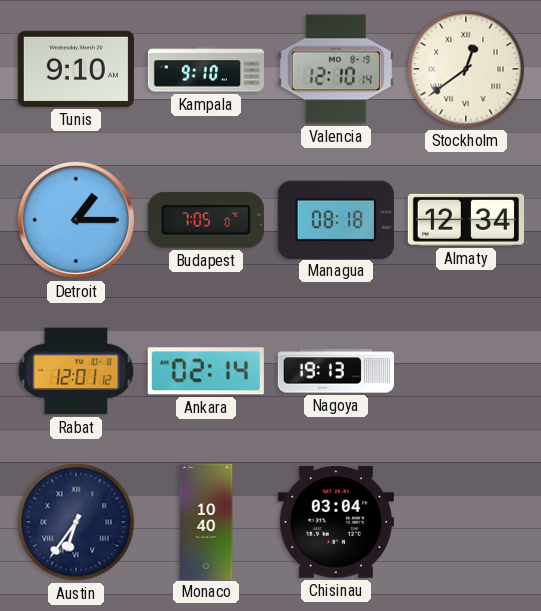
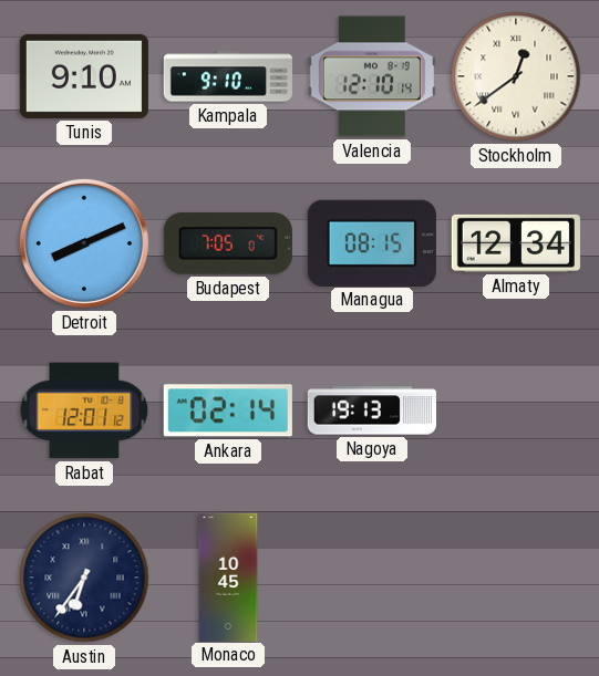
Detroit: 1:15 -> 8:11 (84, 243)
Managua: 08:18 -> 08:15 (372, 242)
Monaco: 10:40 -> 10:45 (228, 576)
Chisinau: 03:04 -> none (336, 522)
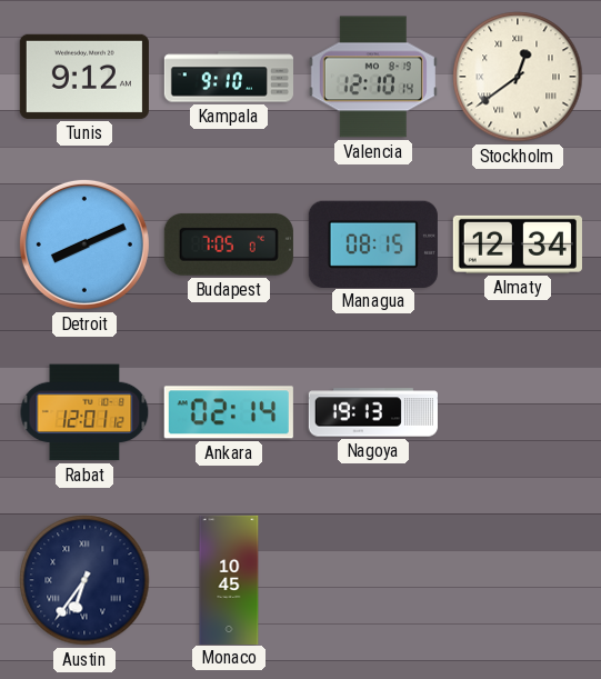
Tunis: 9:10 -> 9:12 (84, 77)
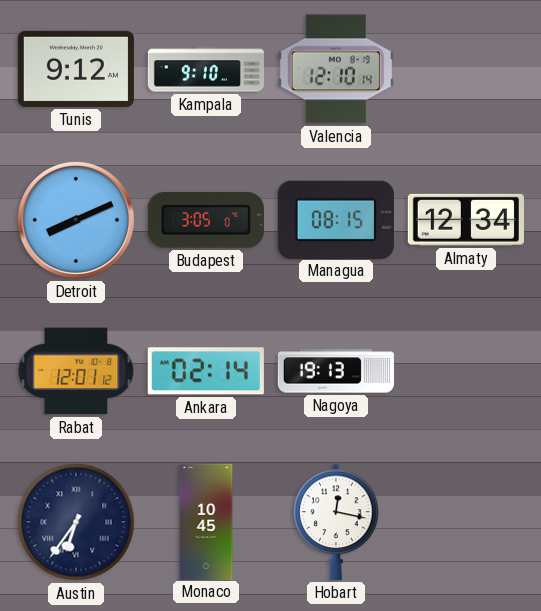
Stockholm: 12:39 -> none (518, 77)
Budapest: 7:05 -> 3:05 (206, 220)
Hobart: none -> 12:17 (336, 522)
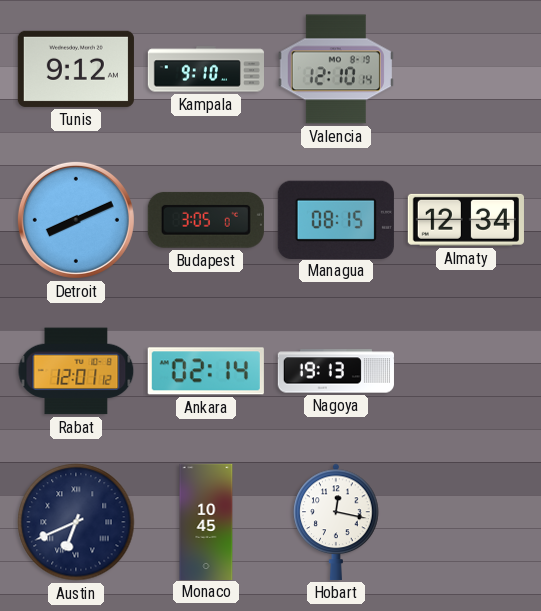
Austin: 6:36 -> 6:41 (76, 522)
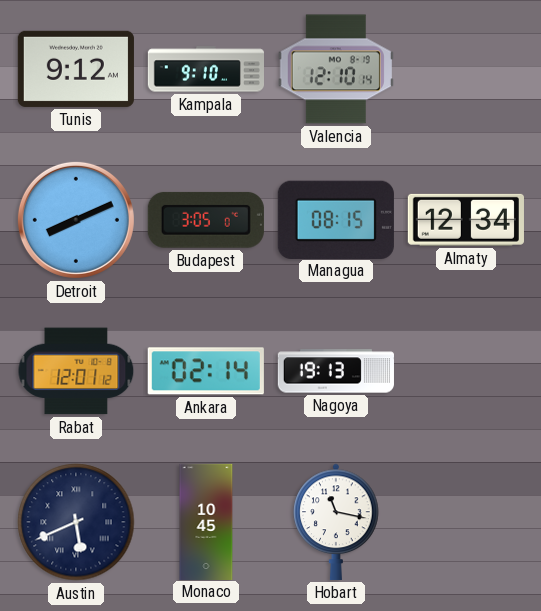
Austin: 6:41 -> 5:41 (76, 522)
Hobart: 12:17 -> 11:17 (336, 522)
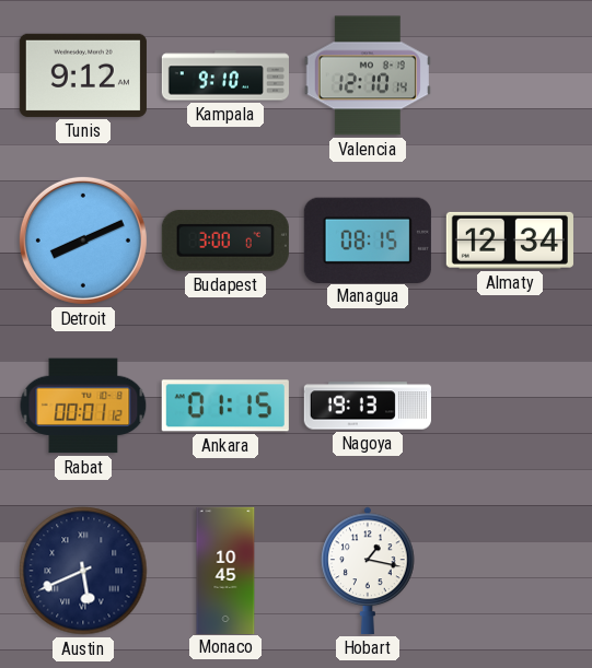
Budapest: 3:05 -> 3:00 (225, 241)
Rabat: 12:01 -> 00:01 (83, 406)
Ankara: 02:14 -> 01:15 (225, 406)
Hobart: 11:17 -> 1:17 (368, 571)
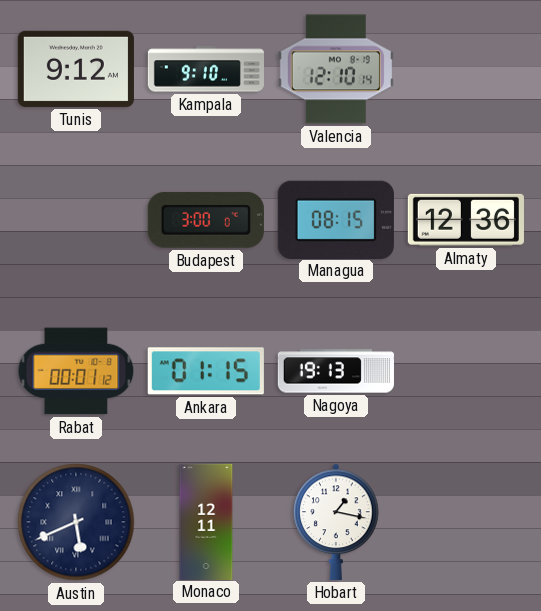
Detroit: 8:11 -> none (83, 241)
Almaty: 12:34 -> 12:36 (466, 220)
Monaco: 10:45 -> 12:11 (206, 521)
